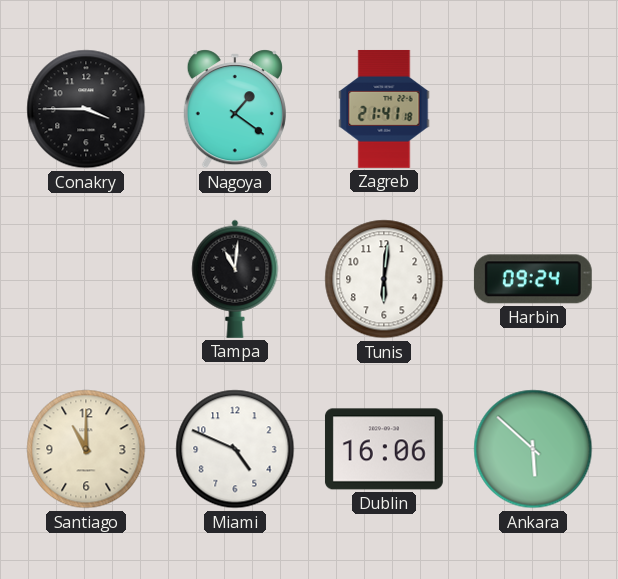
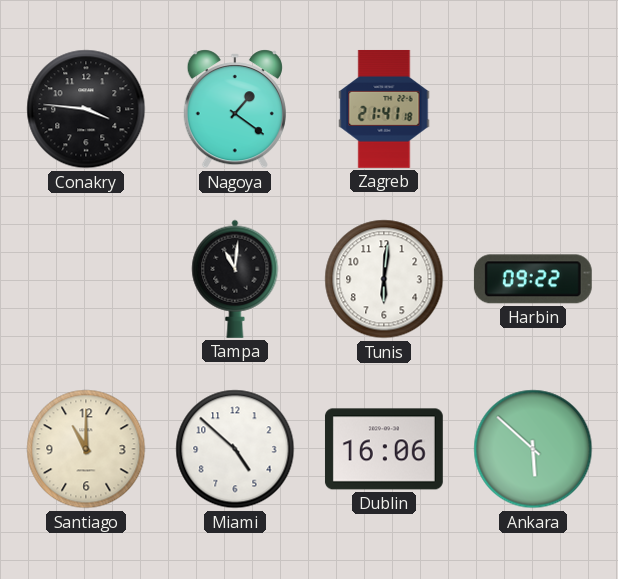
Conakry: 3:45 -> 3:46 (86, 109)
Harbin: 09:24 -> 09:22 (533, 279)
Miami: 4:49 -> 4:52 (235, 449)
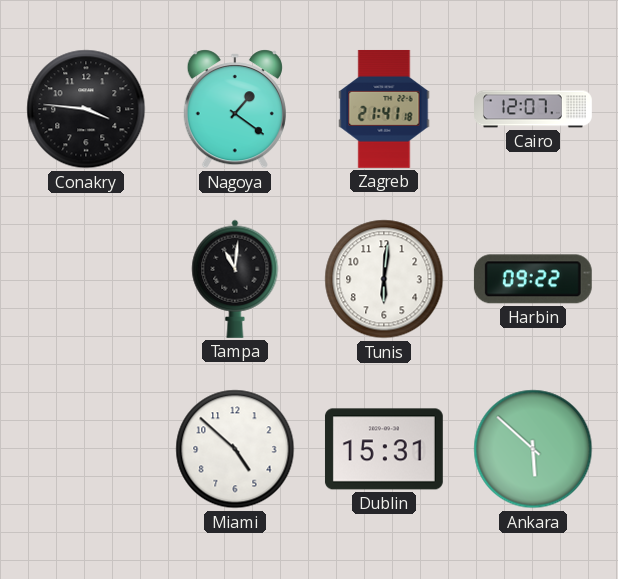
Cairo: none -> 12:07 (534, 109)
Santiago: 11:00 -> none (86, 449)
Dublin: 16:06 -> 15:31 (384, 449)
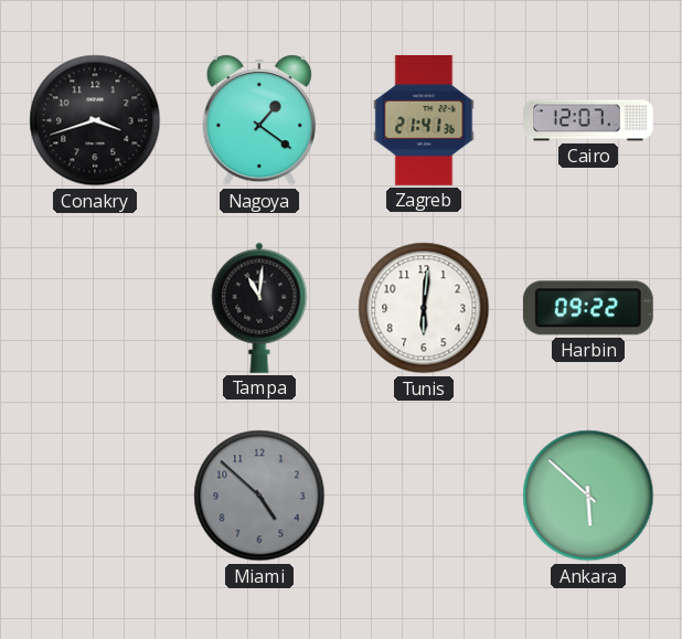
Conakry: 3:46 -> 3:42 (95, 120)
Zagreb: 21:41:18 -> 21:41:36 (424, 120)
Miami dial: white -> grey (259, 496)
Dublin: 15:31 -> none (384, 449)
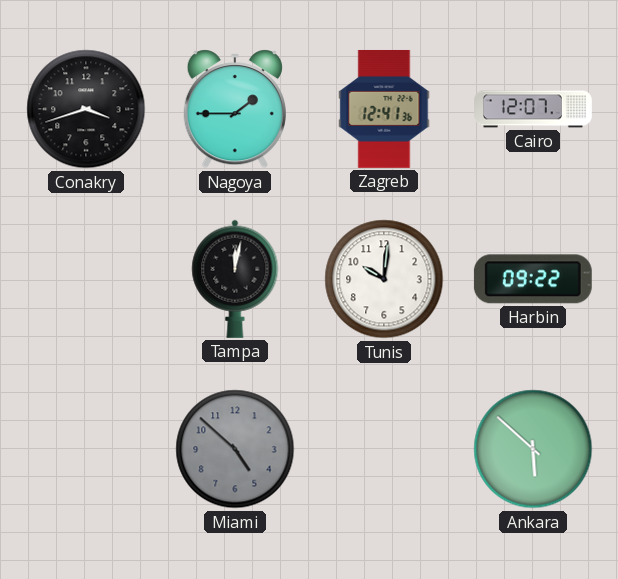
Nagoya: 1:21 -> 1:45 (235, 109)
Zagreb: 21:41 -> 12:41 (384, 109)
Tampa: 11:01 -> 12:02 (235, 279)
Tunis: 6:01 -> 10:01 (384, 279)
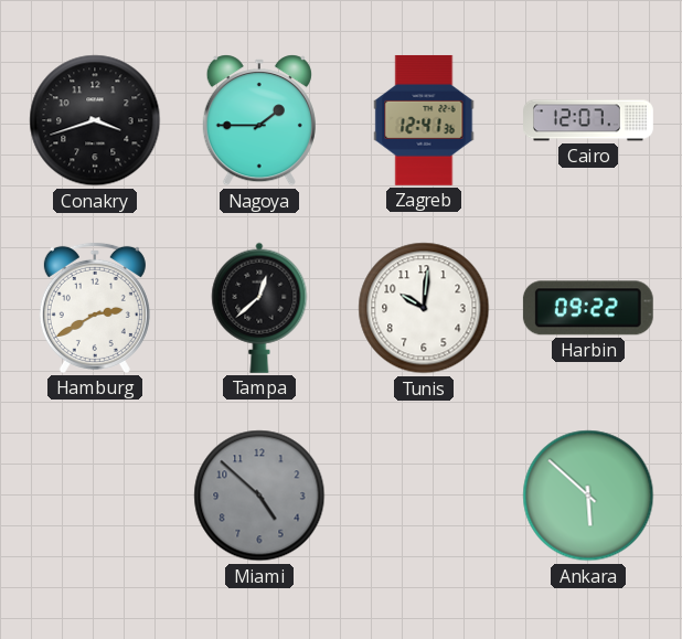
Hamburg: none -> 2:40 (95, 308)
Tampa: 12:02 -> 12:38 (259, 308)
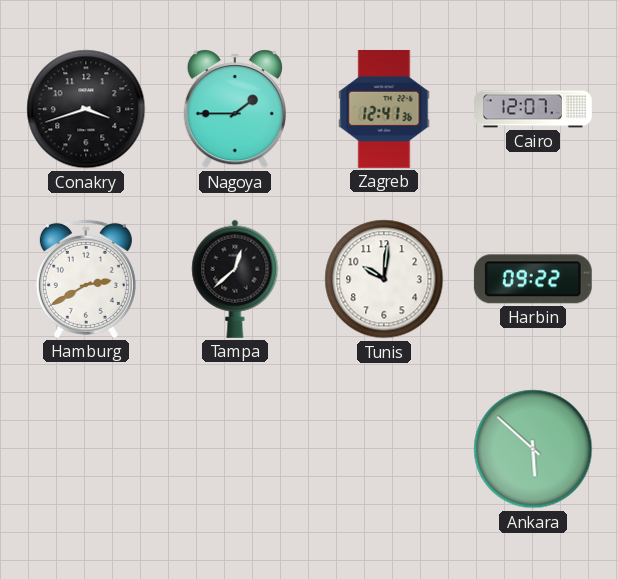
Miami: 4:52 -> none (259, 496)
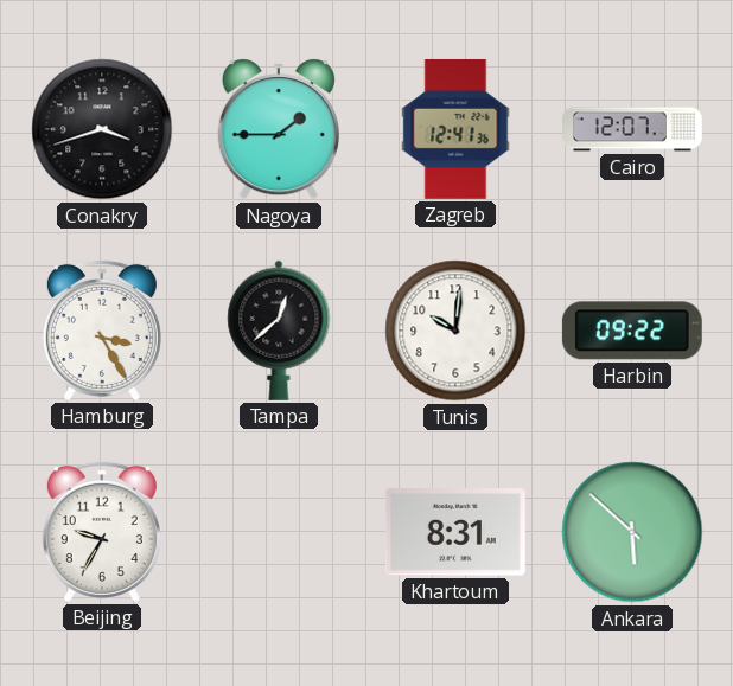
Hamburg: 2:40 -> 3:25 (102, 331)
Beijing: none -> 9:35 (102, 532)
Khartoum: none -> 8:31 (455, 532)
